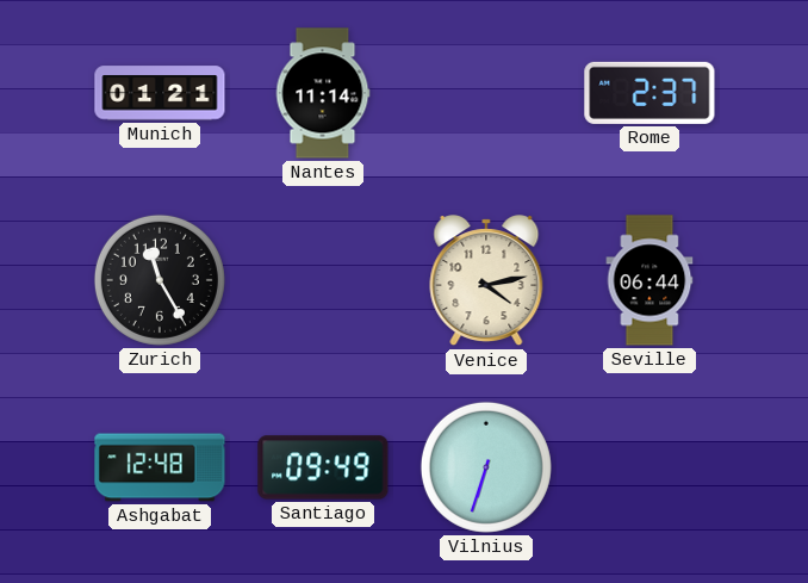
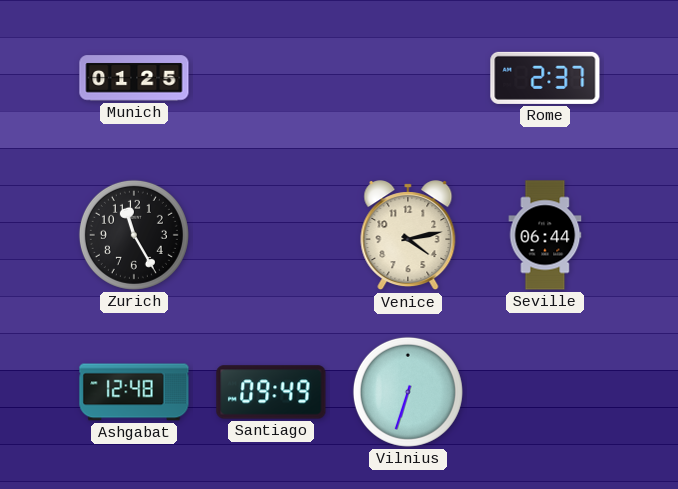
Munich: 01:21 -> 01:25 (134, 78)
Nantes: 11:14 -> none (323, 93)
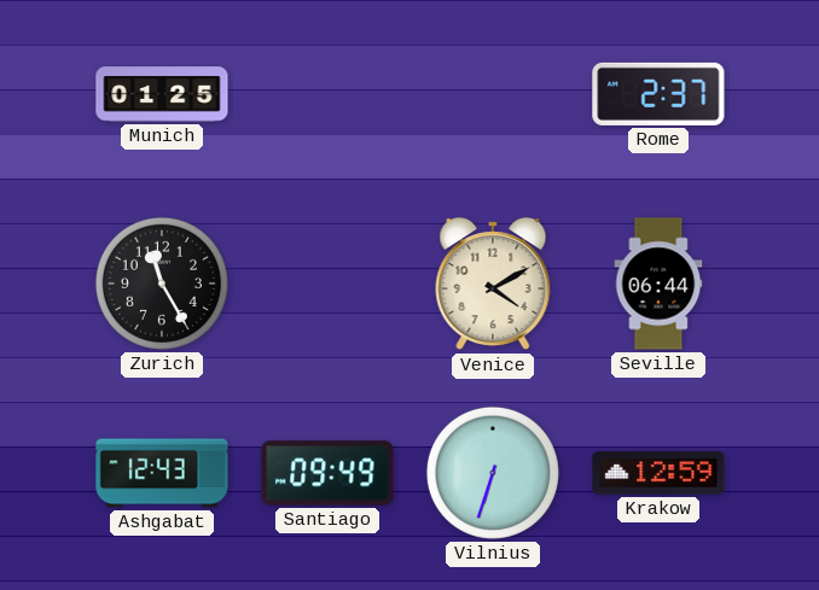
Venice: 4:13 -> 4:10 (493, 285)
Ashgabat: 12:48 -> 12:43 (162, 473)
Krakow: none -> 12:59 (658, 473)
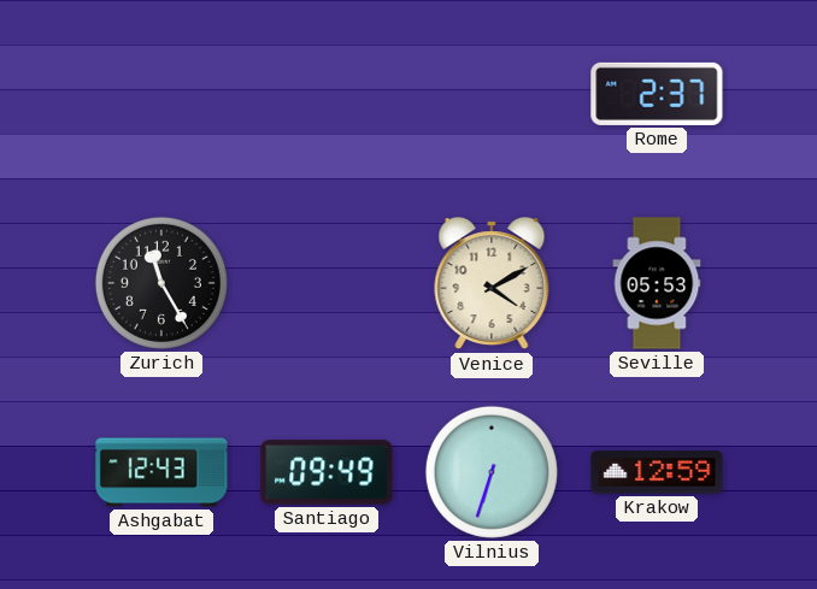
Munich: 01:25 -> none (162, 94)
Seville: 06:44 -> 05:53 (657, 283)
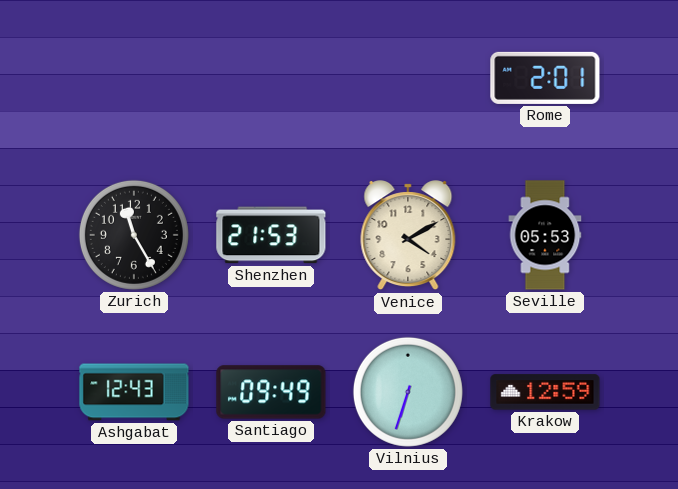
Rome: 2:37 -> 2:01 (545, 78)
Shenzhen: none -> 21:53 (271, 235)
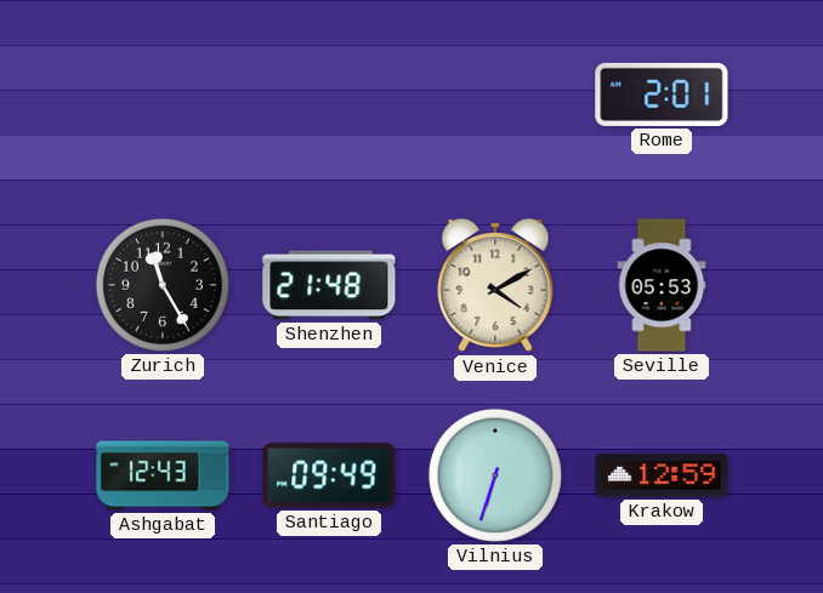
Shenzhen: 21:53 -> 21:48 (329, 285)
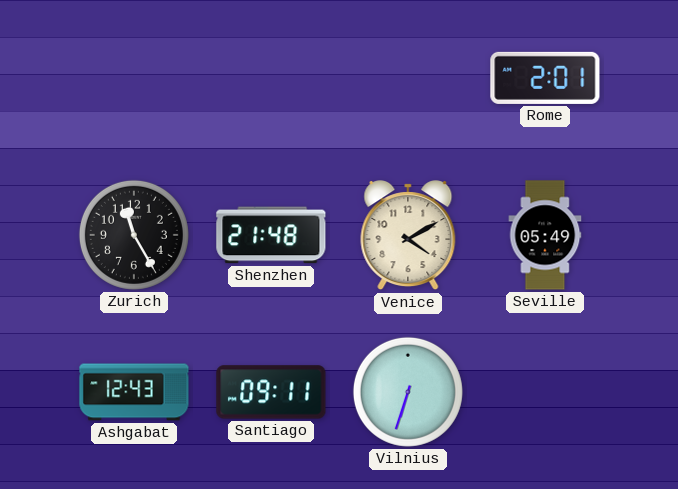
Seville: 05:53 -> 05:49 (545, 235)
Santiago: 09:49 -> 09:11 (271, 392)
Krakow: 12:59 -> none (662, 475)
